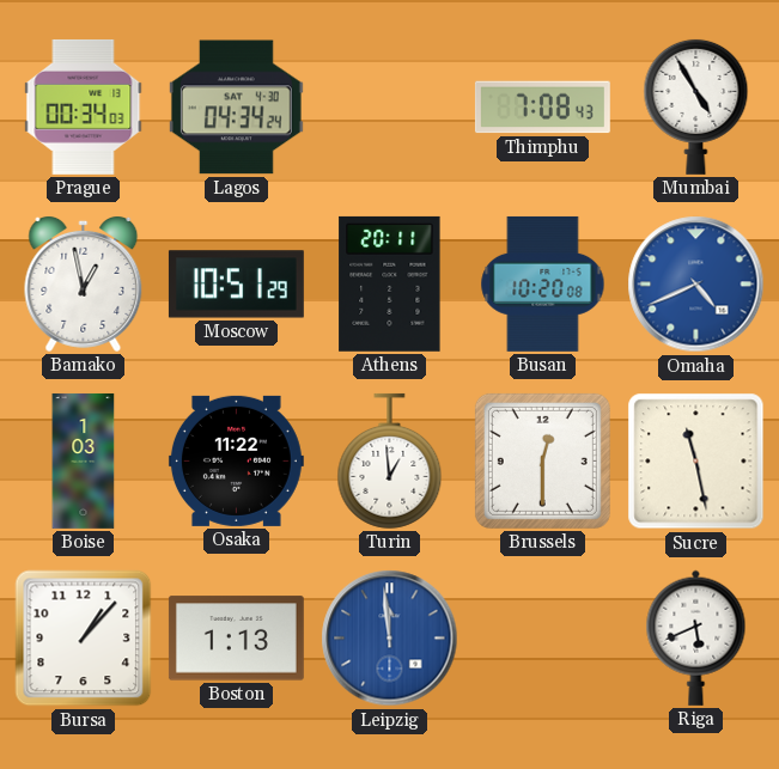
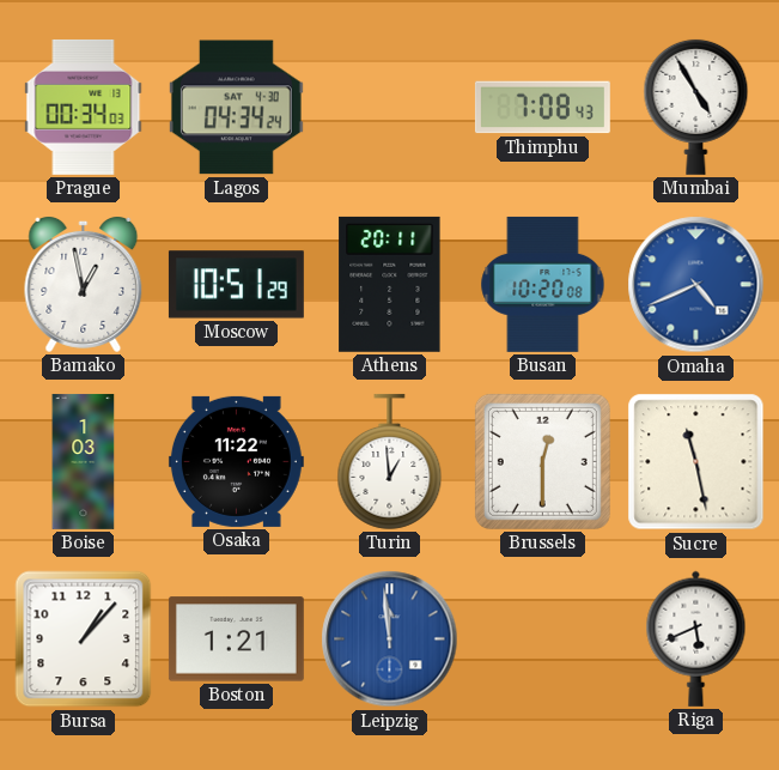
Boston: 1:13 -> 1:21 (236, 639)
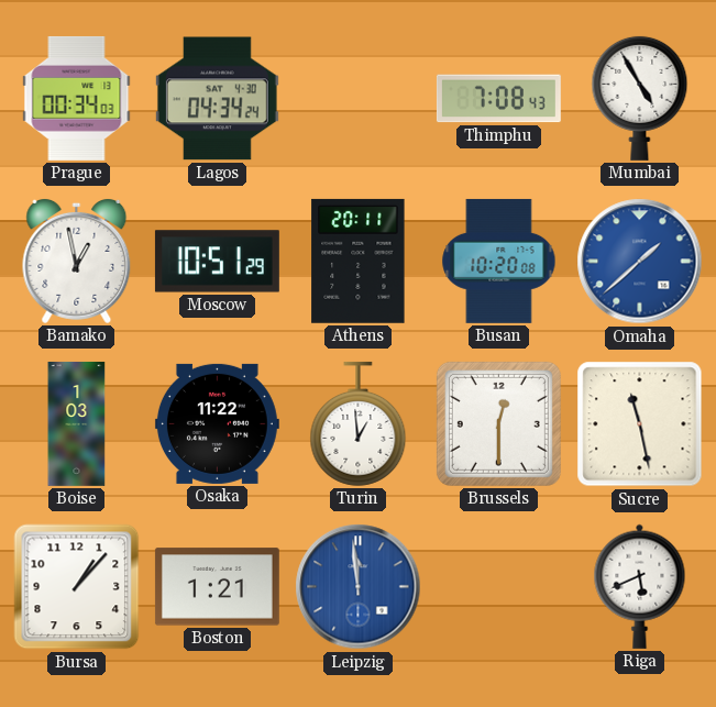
Omaha: 4:41 -> 1:38 (640, 262)
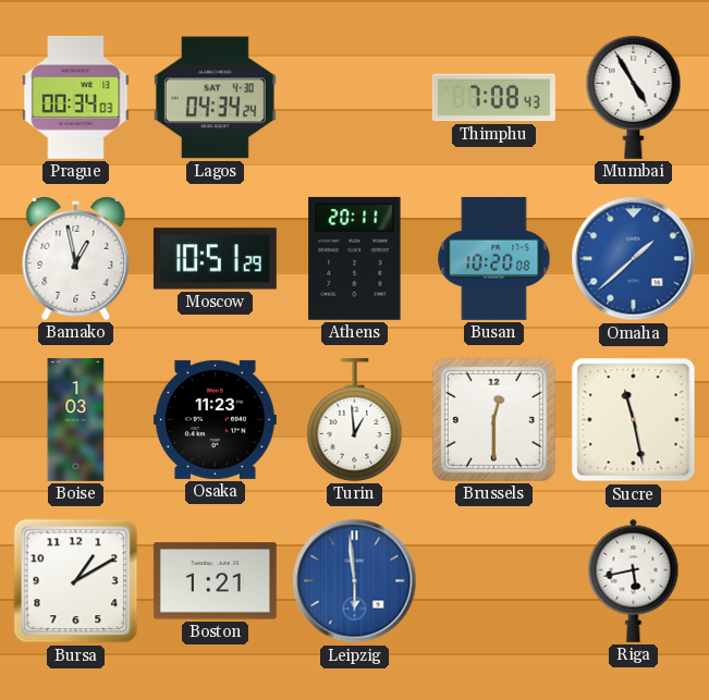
Osaka: 11:22 -> 11:23 (215, 419)
Bursa: 1:07 -> 1:10 (76, 581)
Leipzig: 11:59 -> 5:59 (355, 581)
Riga: 5:41 -> 5:43 (634, 580)
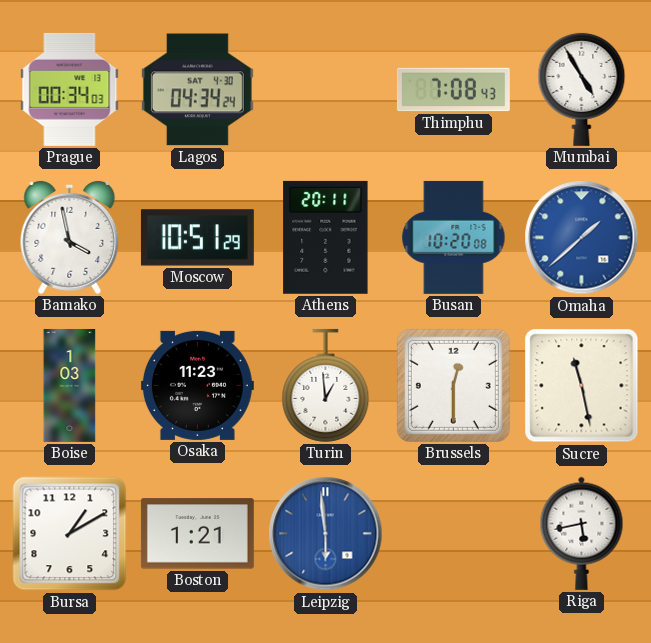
Bamako: 12:58 -> 3:58 (70, 237)
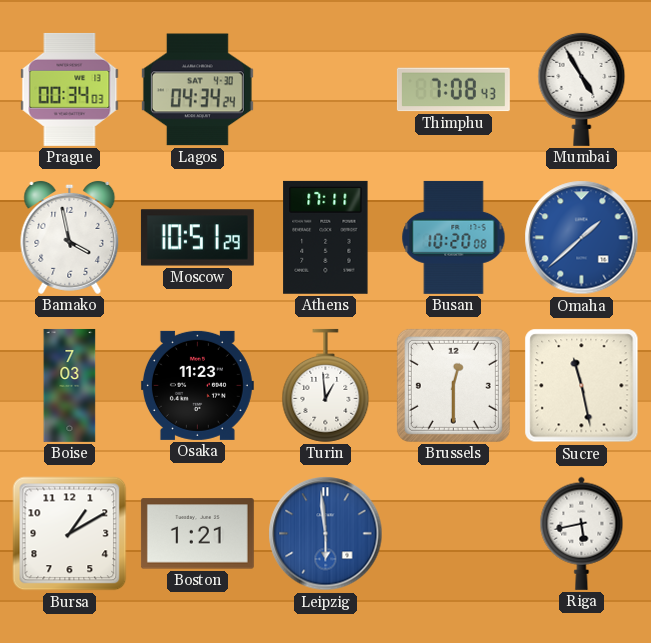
Athens: 20:11 -> 17:11 (326, 237)
Boise: 1:03 -> 7:03 (70, 386)
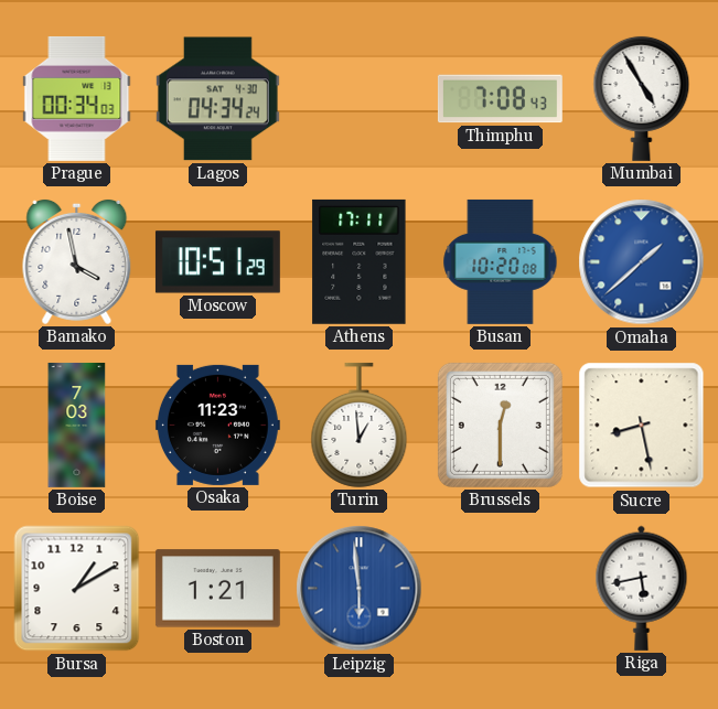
Sucre: 11:28 -> 8:28 (642, 426)
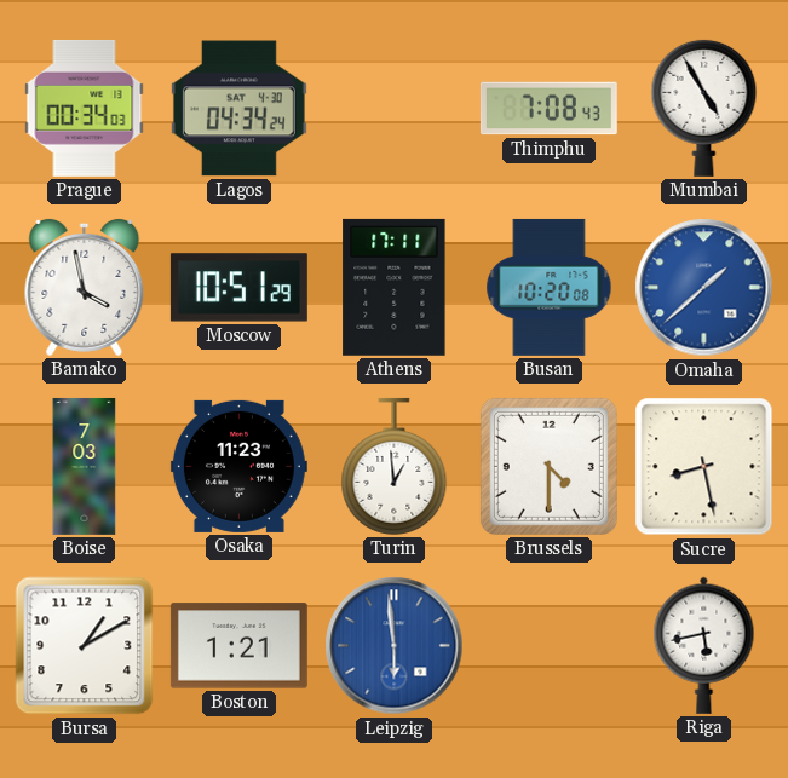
Brussels: 12:30 -> 4:30 (548, 466)
